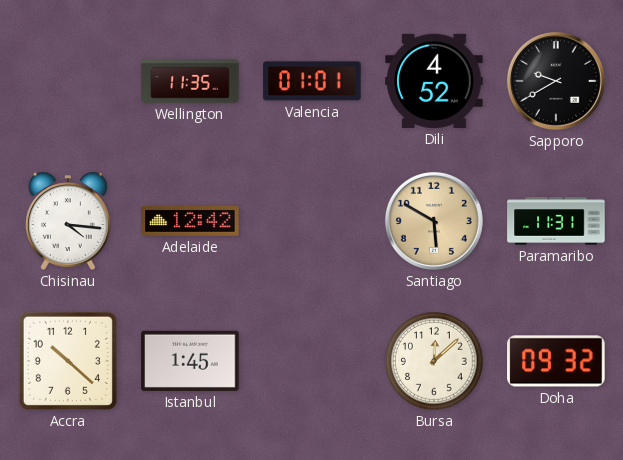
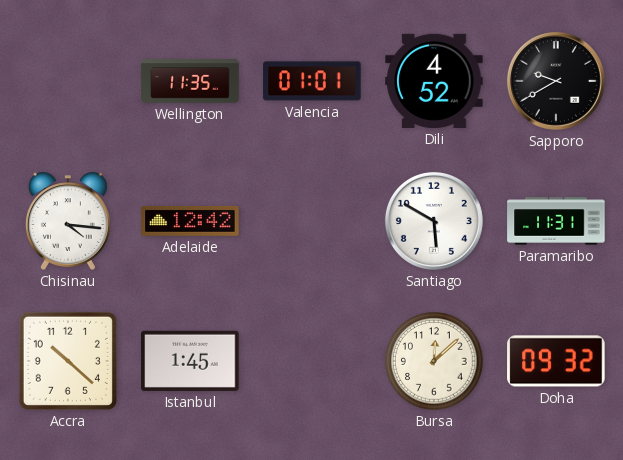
Santiago dial: champagne -> white (434, 221)
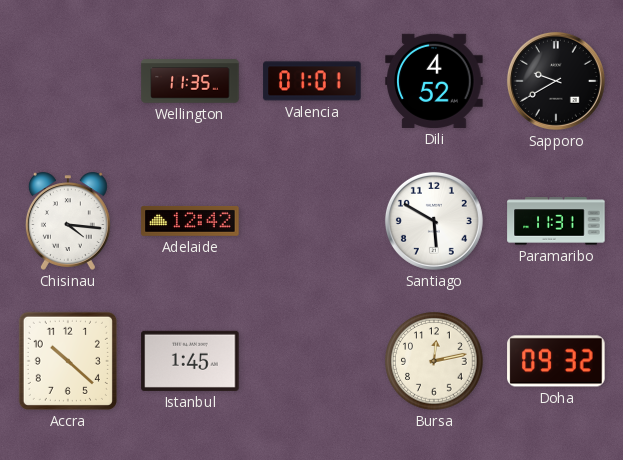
Bursa: 12:08 -> 12:13 (434, 361)
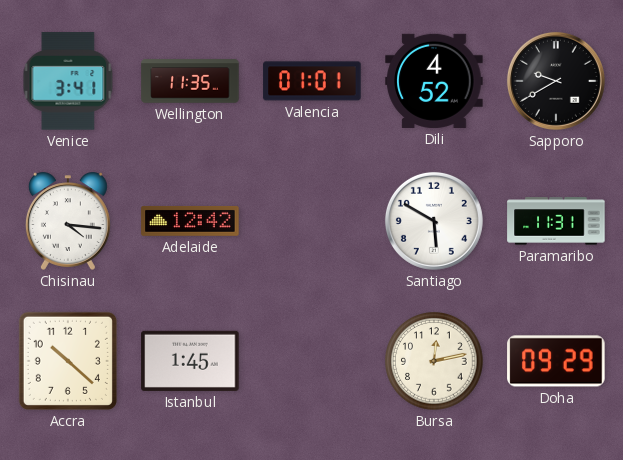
Venice: none -> 3:41 (68, 81)
Doha: 09:32 -> 09:29 (556, 361)
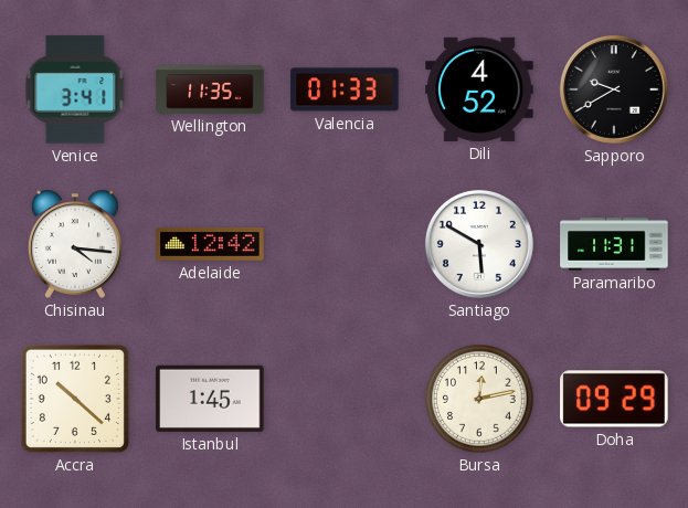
Valencia: 01:01 -> 01:33 (345, 89)
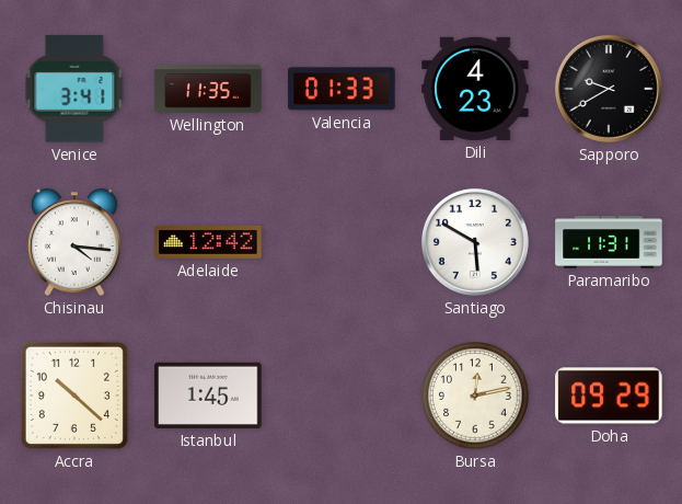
Dili: 4:52 -> 4:23 (475, 89)
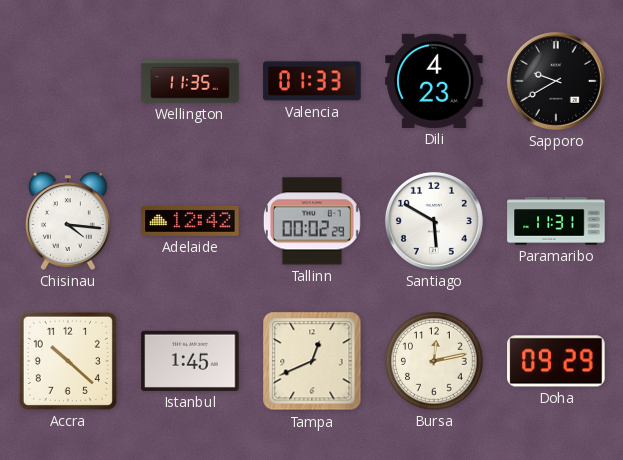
Venice: 3:41 -> none (74, 89)
Tallinn: none -> 00:02 (312, 221)
Tampa: none -> 12:41 (312, 361)
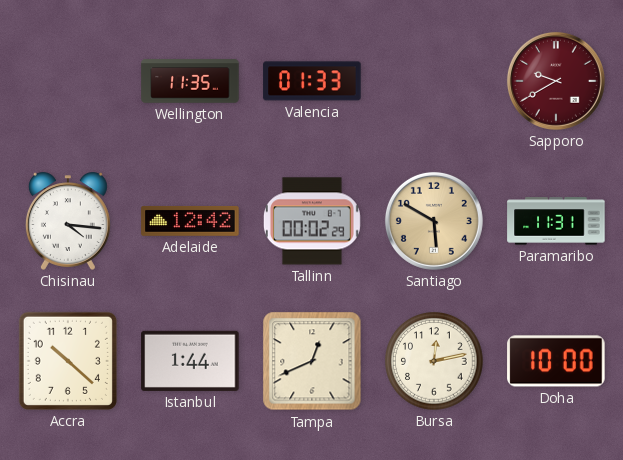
Dili: 4:23 -> none (434, 81)
Sapporo dial: black -> burgundy (556, 81)
Santiago dial: white -> champagne (434, 221)
Istanbul: 1:45 -> 1:44 (190, 361)
Doha: 09:29 -> 10:00 (556, 361)
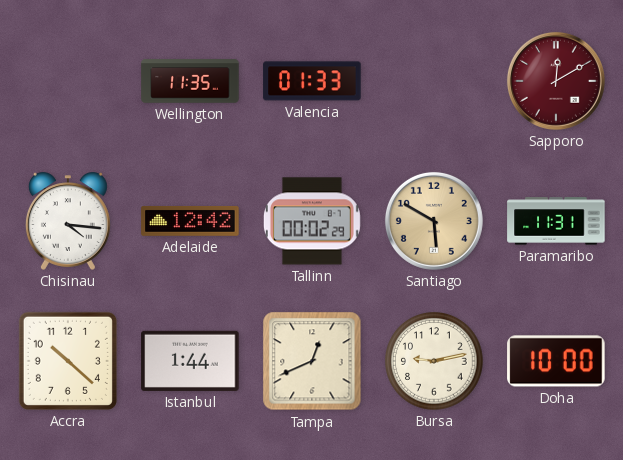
Sapporo: 9:40 -> 12:10 (556, 81)
Bursa: 12:13 -> 9:13 (434, 361)
